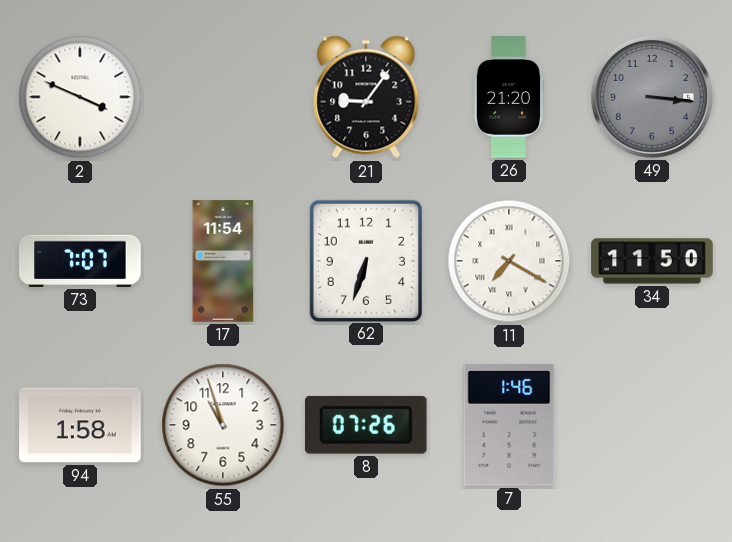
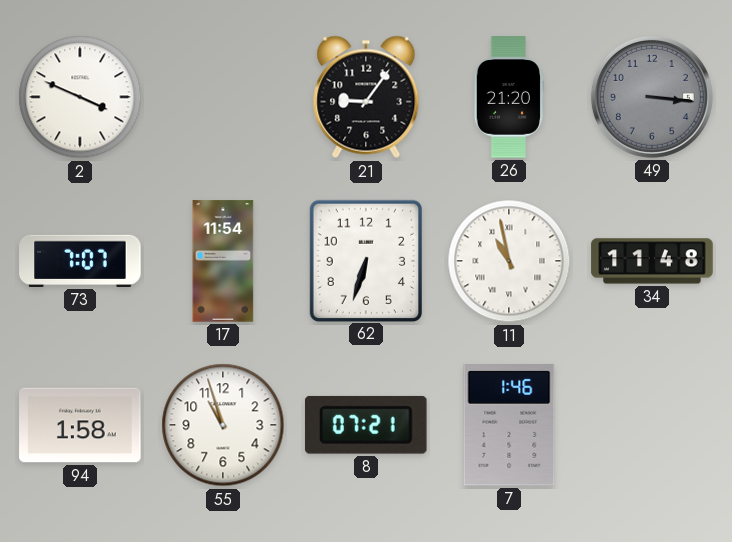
11: 7:20 -> 10:58 (509, 261)
34: 11:50 -> 11:48 (652, 261)
8: 07:26 -> 07:21 (366, 425)
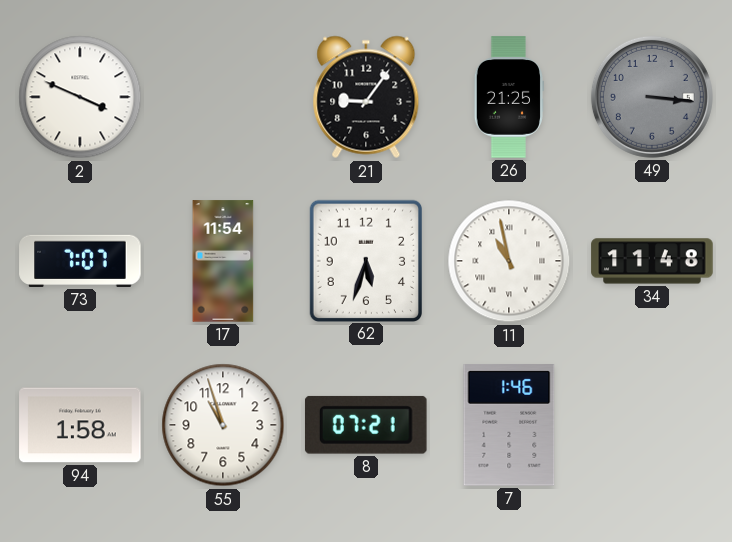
26: 21:20 -> 21:25 (508, 97)
62: 6:33 -> 5:33 (365, 260)
